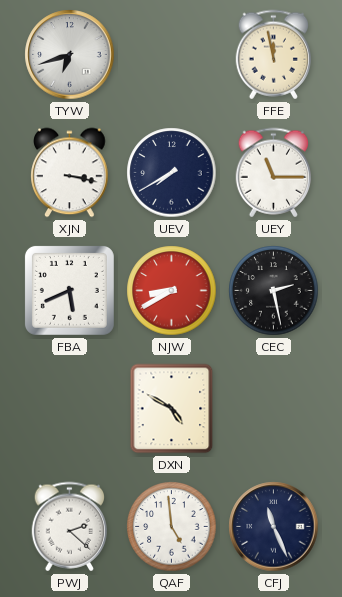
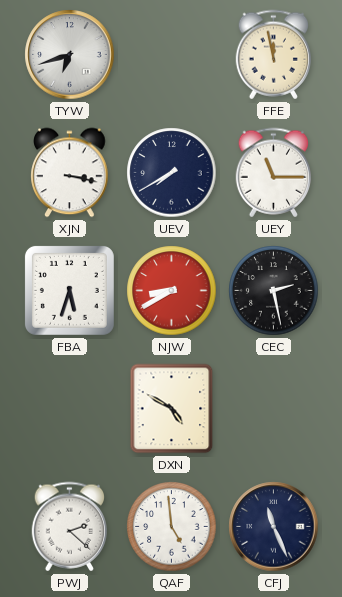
FBA: 5:41 -> 5:33 (69, 290)
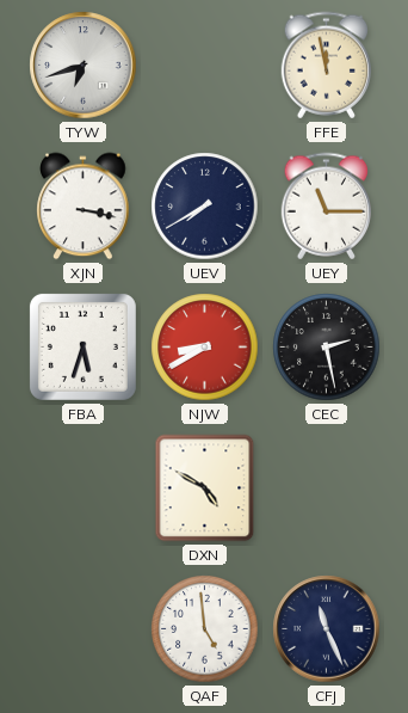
PWJ: 2:22 -> none (70, 527)
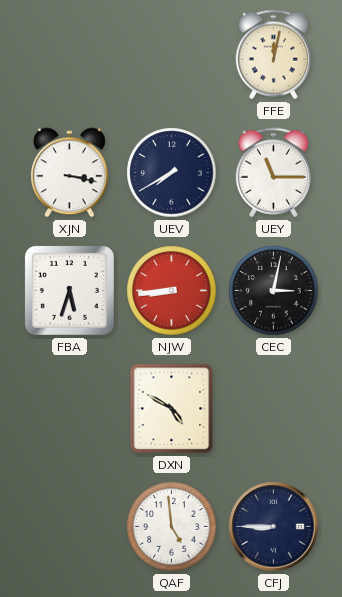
TYW: 6:42 -> none (84, 66)
FFE: 11:58 -> 12:02 (274, 55)
NJW: 8:40 -> 8:44 (172, 291)
CEC: 2:28 -> 3:02 (274, 291)
CFJ: 11:26 -> 8:45 (274, 527)
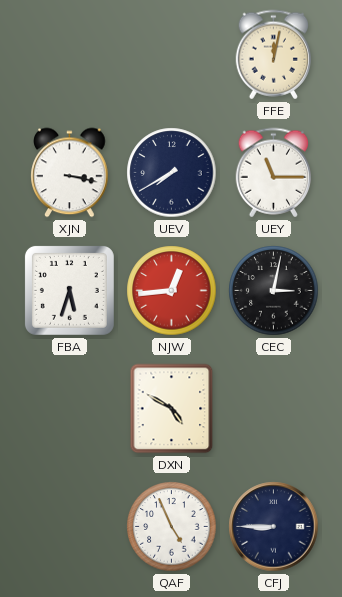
NJW: 8:44 -> 12:44 (172, 291)
QAF: 4:59 -> 4:56 (172, 527)
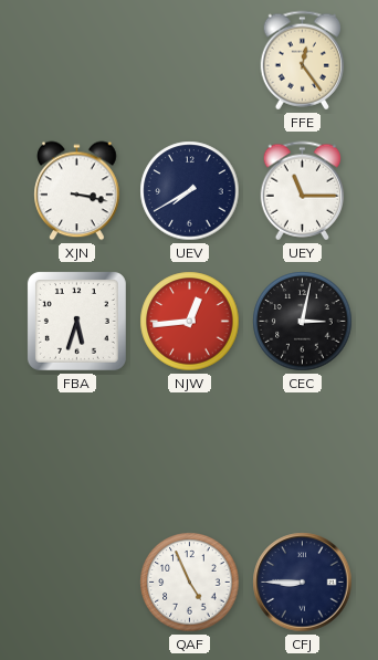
FFE: 12:02 -> 12:24 (303, 61)
DXN: 4:50 -> none (172, 409)
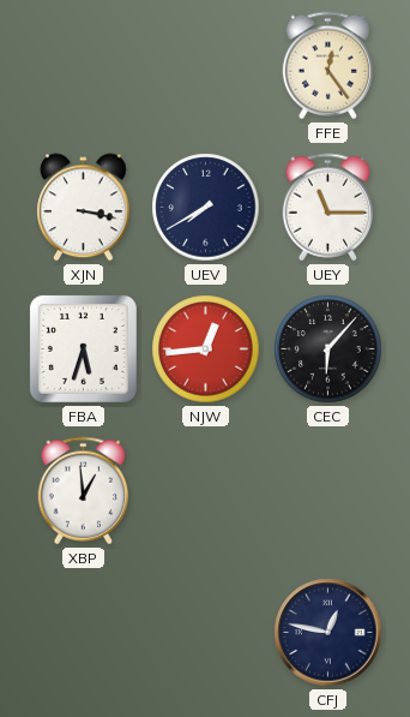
CEC: 3:02 -> 6:07 (328, 349)
XBP: none -> 12:59 (84, 491)
QAF: 4:56 -> none (190, 583)
CFJ: 8:45 -> 12:47 (328, 633)
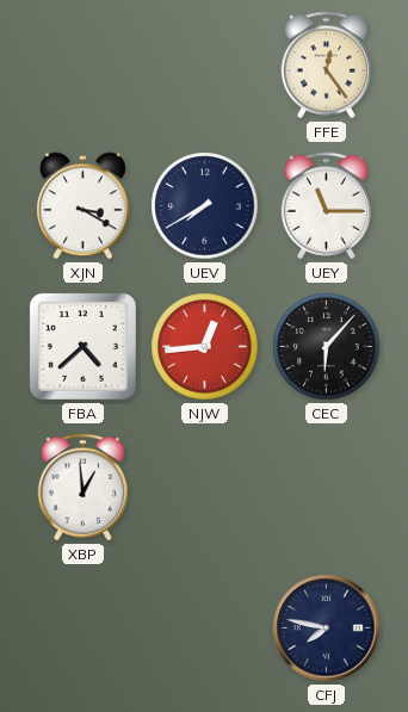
XJN: 3:17 -> 3:20 (84, 206)
FBA: 5:33 -> 4:38 (82, 346)
CFJ: 12:47 -> 7:47 (327, 629)
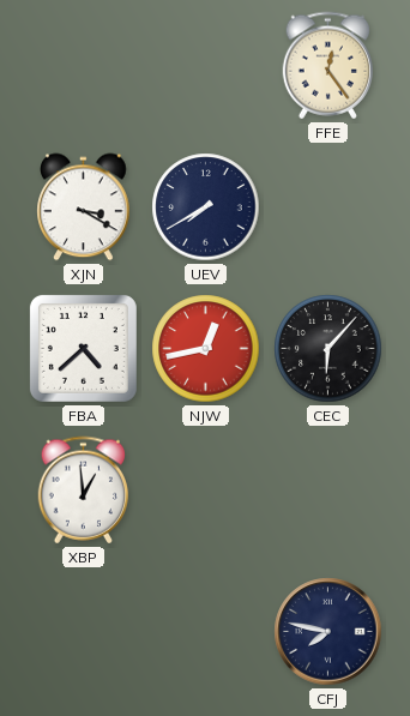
UEY: 11:15 -> none (327, 206)
NJW: 12:44 -> 12:43 (206, 349)
